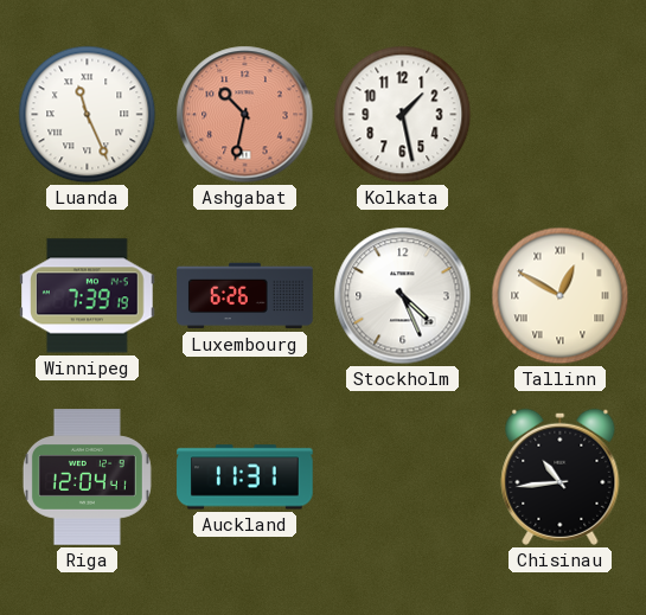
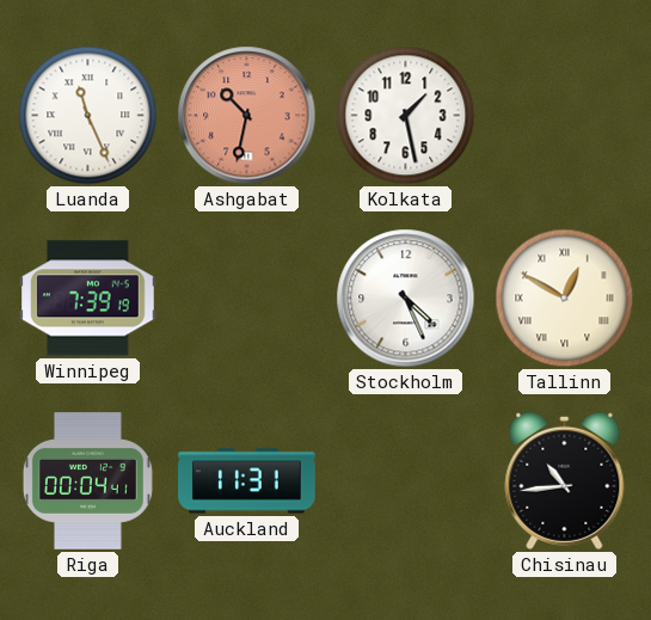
Luxembourg: 6:26 -> none (245, 296)
Riga: 12:04 -> 00:04 (87, 481)
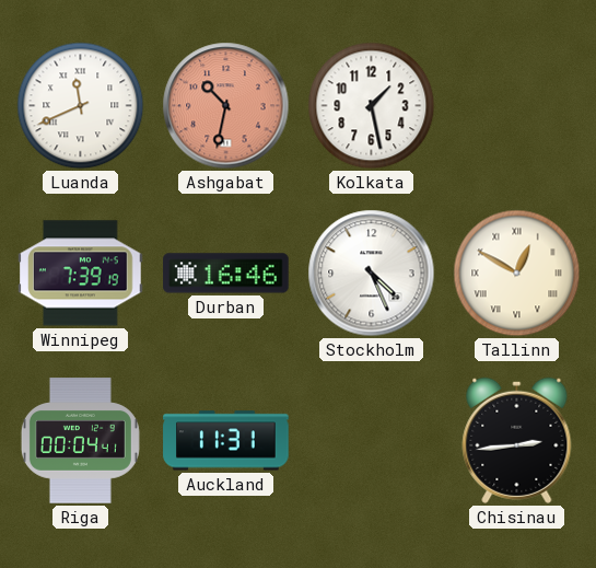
Luanda: 11:26 -> 11:41 (81, 106)
Durban: none -> 16:46 (226, 274)
Chisinau: 10:44 -> 2:44 (517, 440)
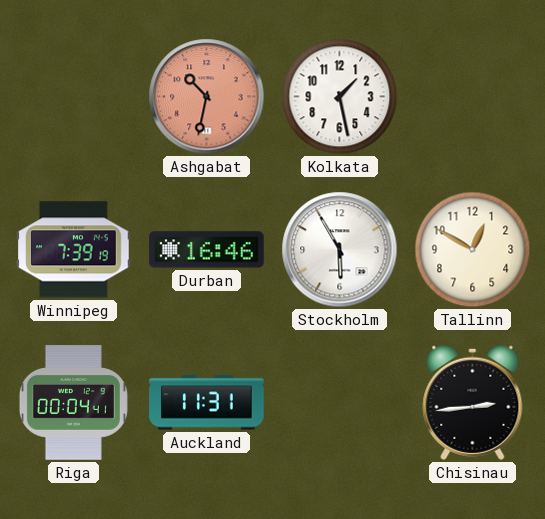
Luanda: 11:41 -> none (81, 106)
Stockholm: 4:26 -> 5:55 (340, 250)
Tallinn numerals: Roman -> Arabic (473, 250)
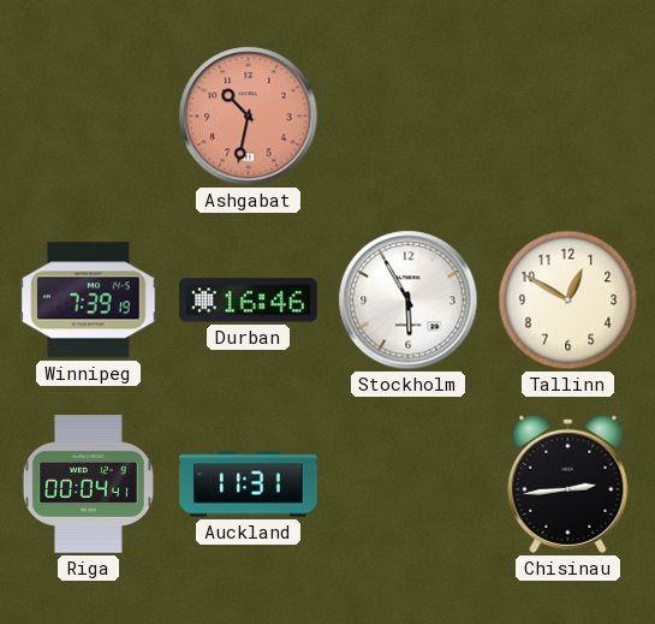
Kolkata: 1:28 -> none (340, 97)
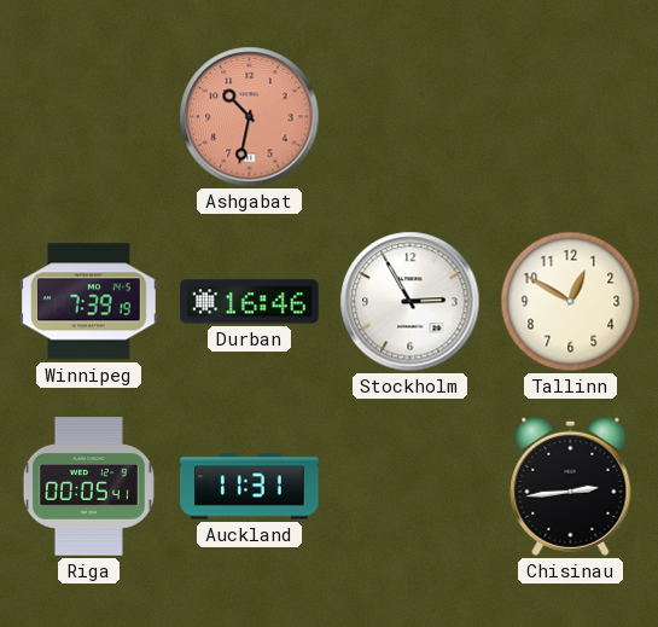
Stockholm: 5:55 -> 2:55 (410, 302)
Riga: 00:04 -> 00:05 (88, 487)
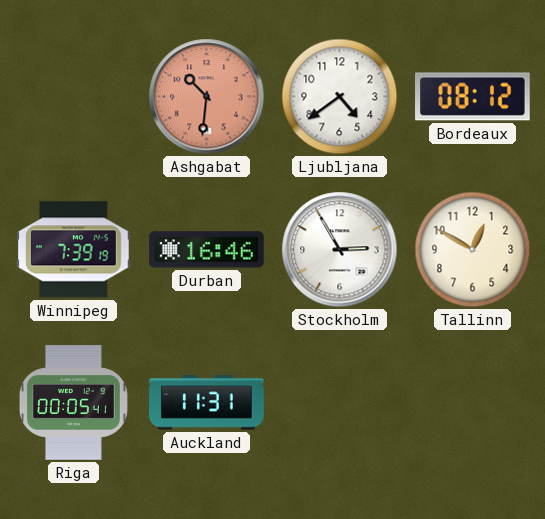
Ashgabat: 10:32 -> 10:31 (207, 97)
Ljubljana: none -> 4:39 (340, 97)
Bordeaux: none -> 08:12 (473, 97)
Chisinau: 2:44 -> none (571, 486)
